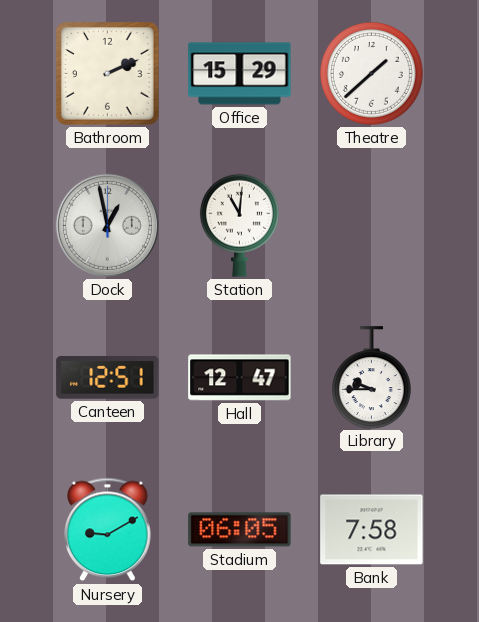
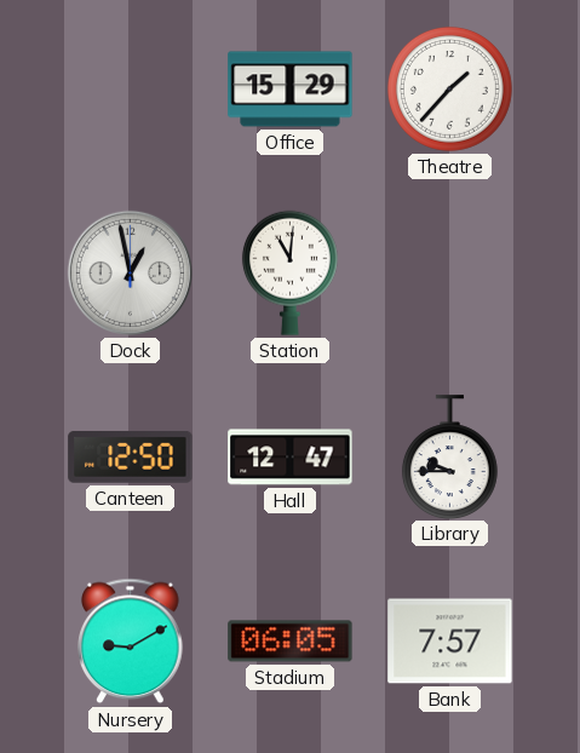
Bathroom: 2:11 -> none (108, 74)
Theatre: 1:38 -> 1:37 (449, 88)
Canteen: 12:51 -> 12:50 (131, 456)
Bank: 7:58 -> 7:57 (450, 642)
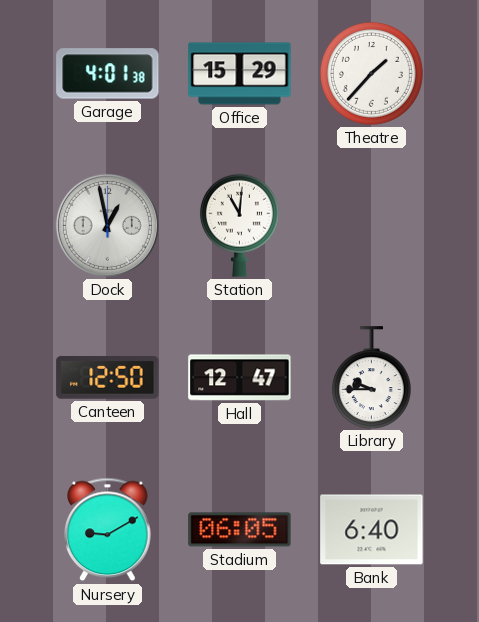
Garage: none -> 4:01 (108, 74)
Bank: 7:57 -> 6:40 (372, 530)
